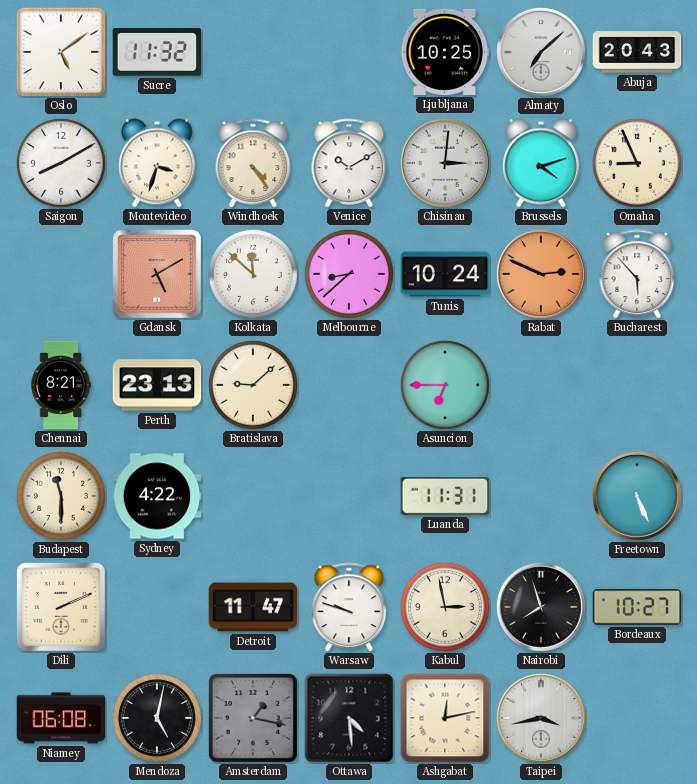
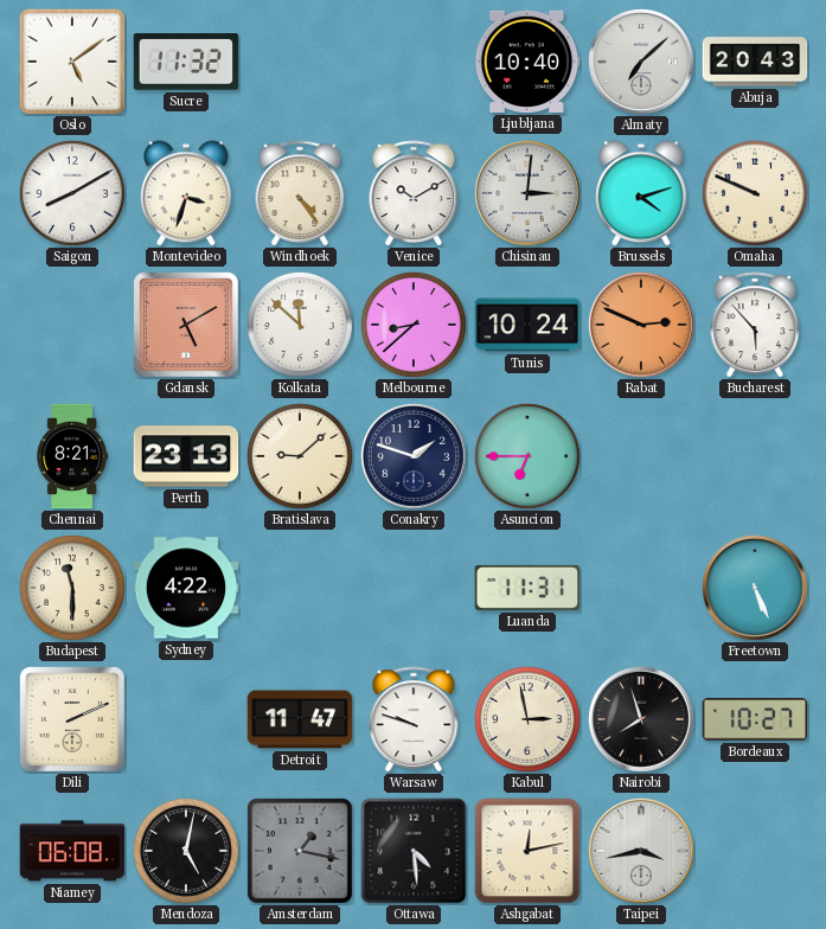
Ljubljana: 10:25 -> 10:40 (527, 62)
Omaha: 8:56 -> 9:49 (755, 193)
Conakry: none -> 1:48 (414, 456)
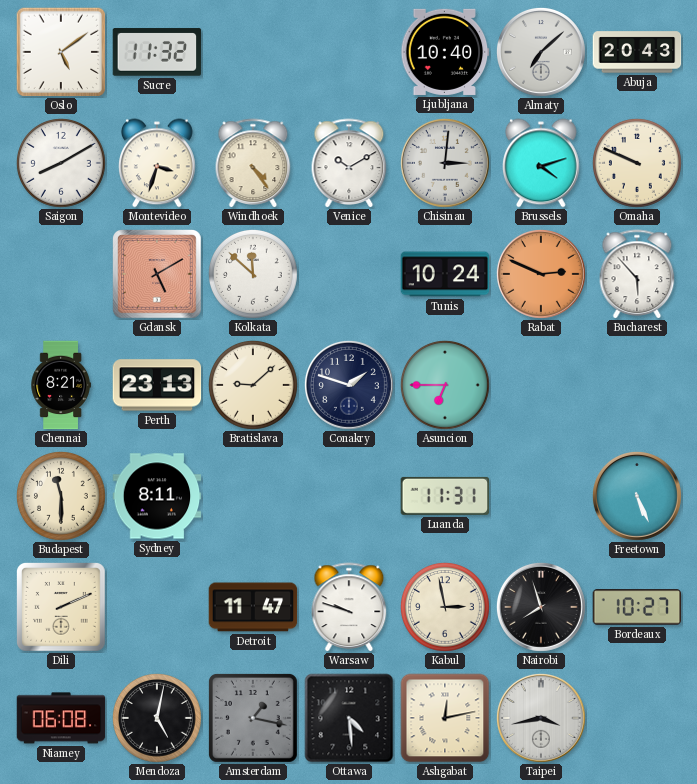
Melbourne: 8:38 -> none (414, 325)
Sydney: 4:22 -> 8:11 (157, 496)
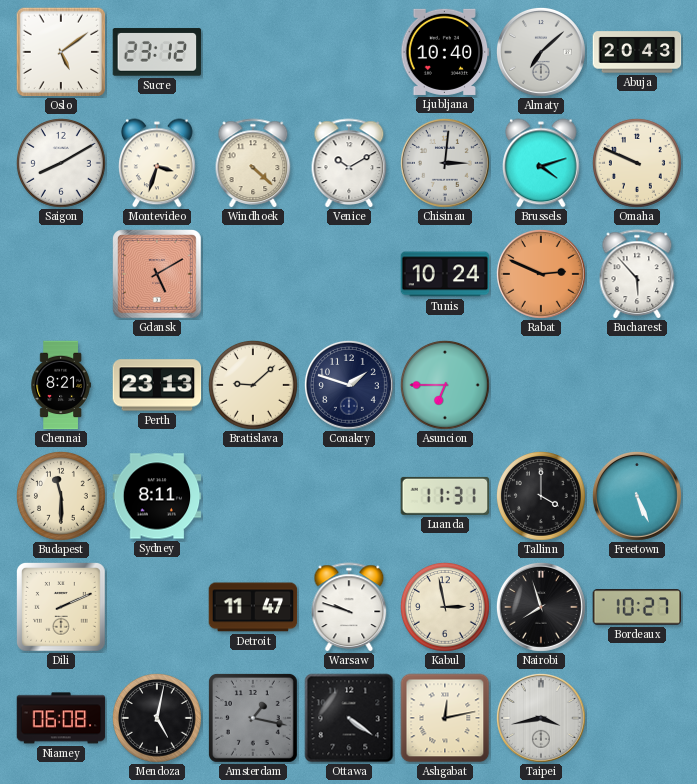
Sucre: 11:32 -> 23:12 (157, 52)
Windhoek: 4:24 -> 4:22 (253, 163)
Kolkata: 11:52 -> none (253, 274)
Tallinn: none -> 4:00 (541, 496)
Ottawa: 4:29 -> 4:21 (349, 718)
